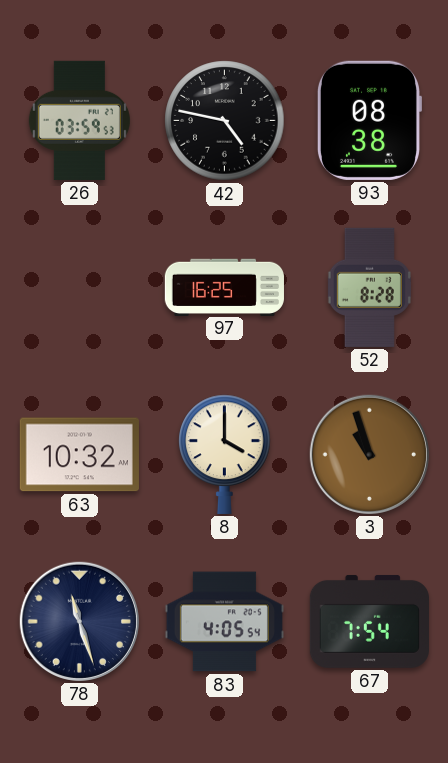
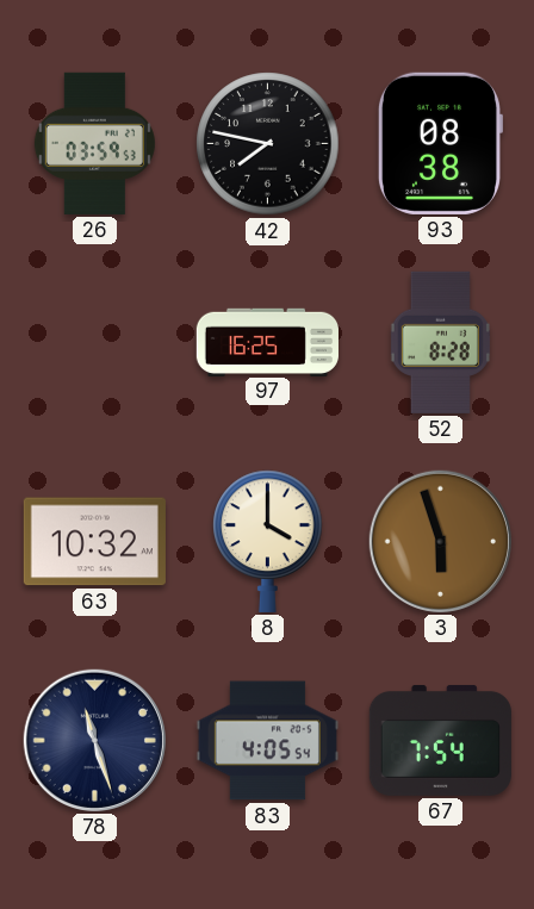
42: 4:47 -> 7:47 (268, 144)
3: 10:57 -> 5:57 (440, 541)
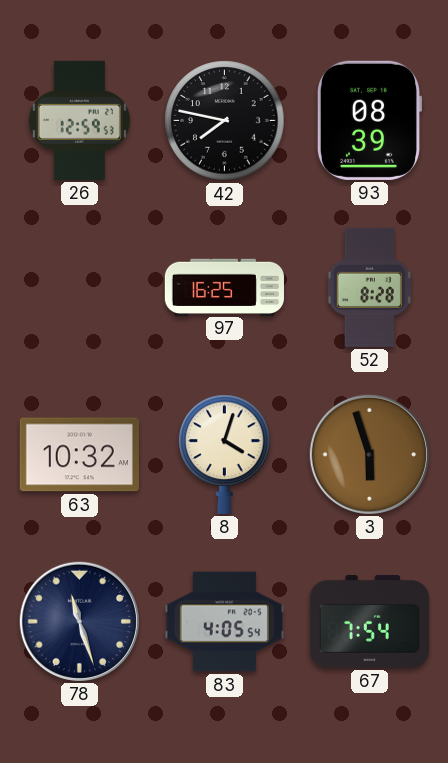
26: 03:59 -> 12:59 (79, 120)
93: 08:38 -> 08:39 (369, 120)
8: 4:00 -> 4:03 (225, 454)
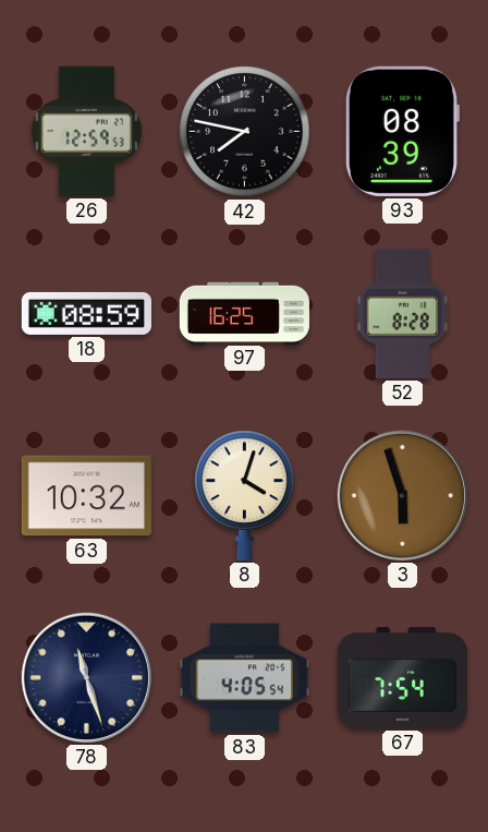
18: none -> 08:59 (86, 313)
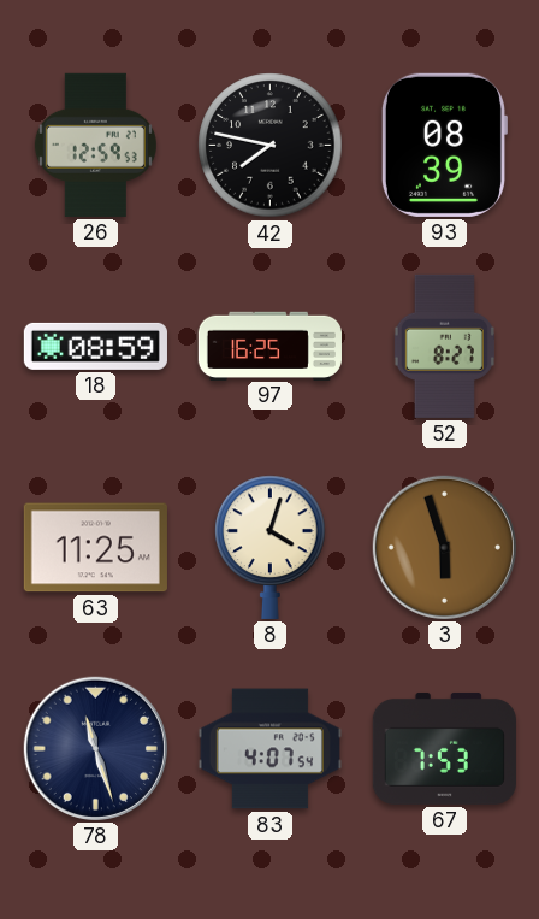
52: 8:28 -> 8:27 (444, 346)
63: 10:32 -> 11:25 (95, 548)
83: 4:05 -> 4:07 (269, 749)
67: 7:54 -> 7:53 (444, 748)
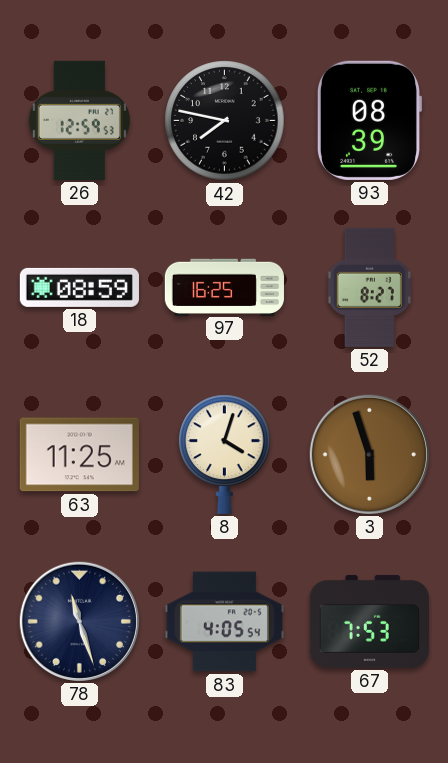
83: 4:07 -> 4:05 (224, 622)
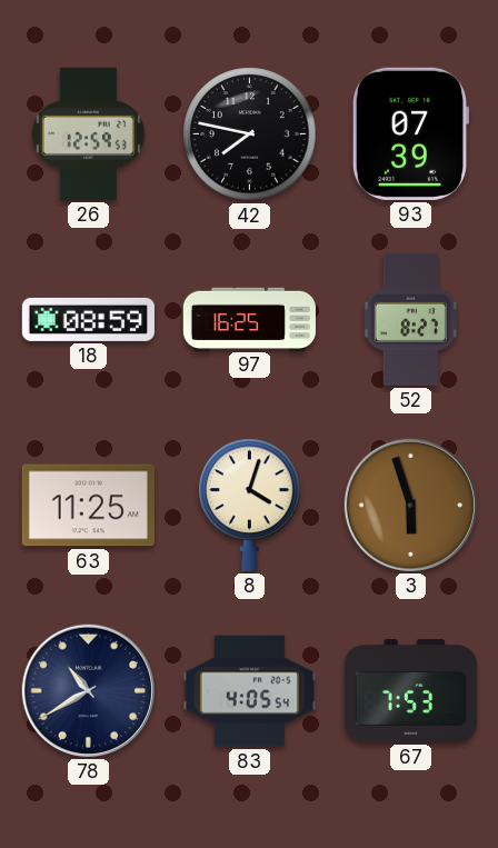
93: 08:39 -> 07:39 (410, 133)
78: 11:27 -> 10:40 (88, 690)
